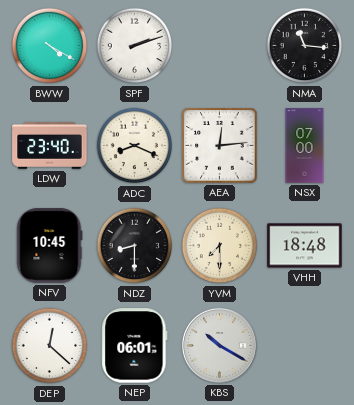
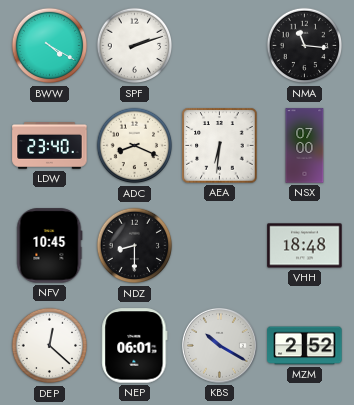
AEA: 12:14 -> 6:31 (220, 146)
YVM: 7:30 -> none (220, 246)
MZM: none -> 2:52 (305, 346)
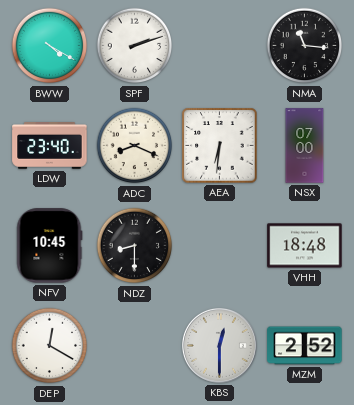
DEP: 12:22 -> 12:20 (50, 346)
NEP: 06:01 -> none (135, 346)
KBS: 10:20 -> 12:30 (219, 345)
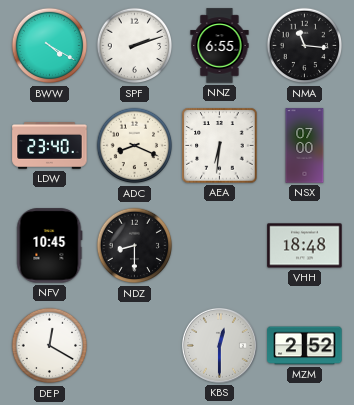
NNZ: none -> 6:55 (220, 46)
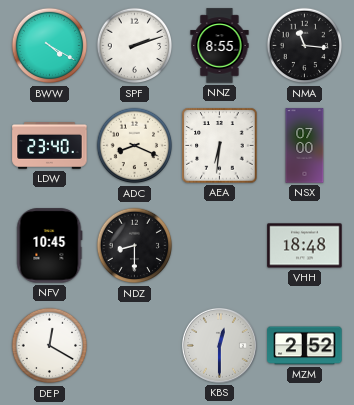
NNZ: 6:55 -> 8:55 (220, 46)
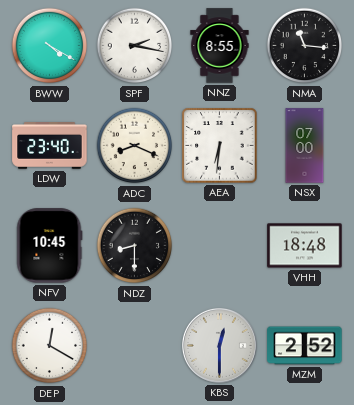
SPF: 2:12 -> 2:17 (135, 46)
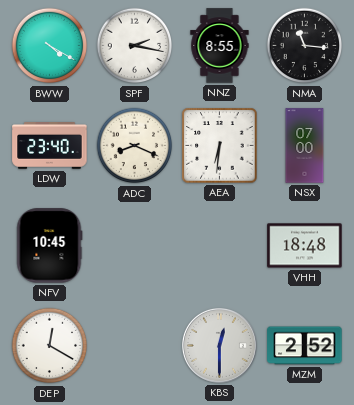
NDZ: 8:30 -> none (135, 246)
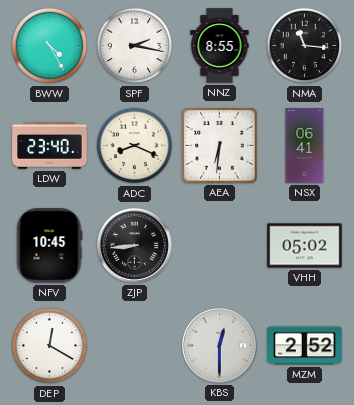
BWW: 4:20 -> 4:25 (50, 46)
NSX: 07:00 -> 06:41 (305, 146)
ZJP: none -> 8:44 (134, 245)
VHH: 18:48 -> 05:02 (305, 246)
